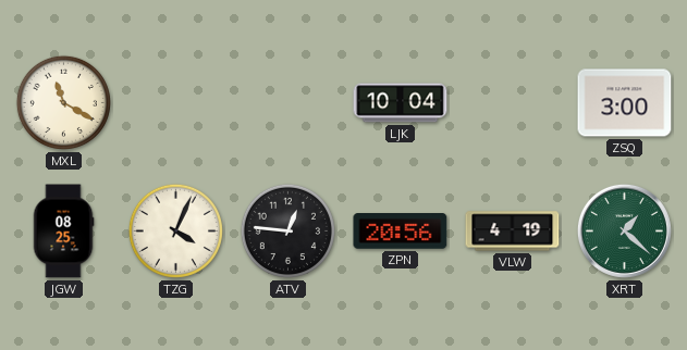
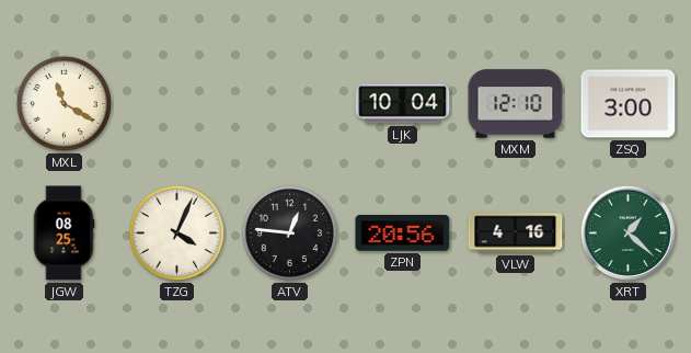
MXM: none -> 12:10 (516, 104)
VLW: 4:19 -> 4:16 (516, 234)
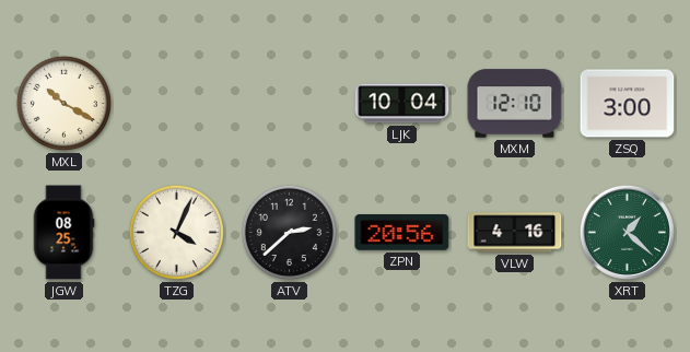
MXL: 11:20 -> 10:20 (63, 103)
ATV: 12:46 -> 2:38 (289, 232)
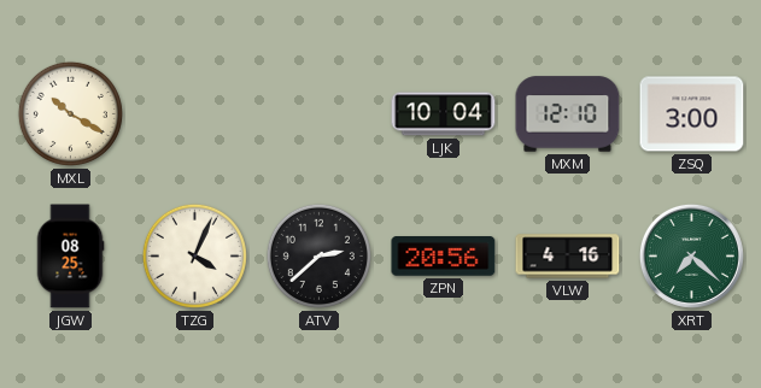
XRT: 1:22 -> 7:22 (691, 255)
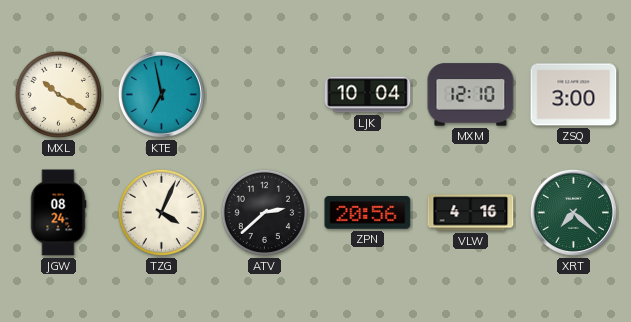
KTE: none -> 6:58 (161, 94)
JGW: 08:25 -> 08:24 (58, 213)
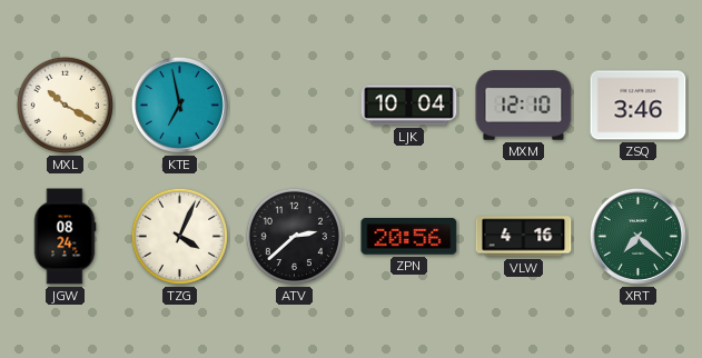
ZSQ: 3:00 -> 3:46 (639, 106)
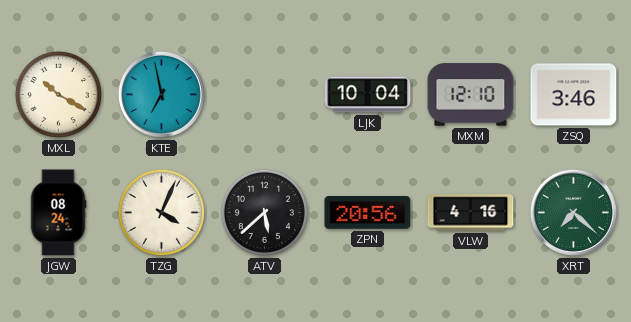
ATV: 2:38 -> 5:38 (264, 212)
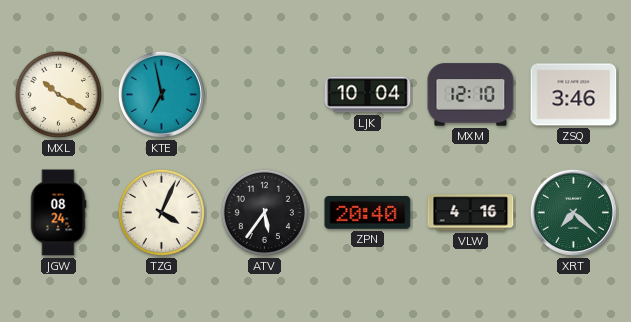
ATV: 5:38 -> 5:36 (264, 212)
ZPN: 20:56 -> 20:40 (368, 213)
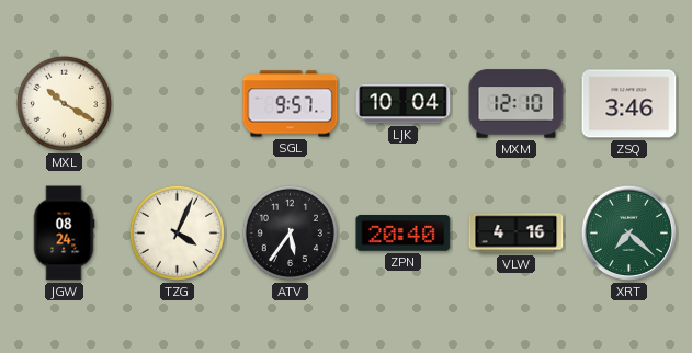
KTE: 6:58 -> none (161, 94)
SGL: none -> 9:57 (291, 104)
